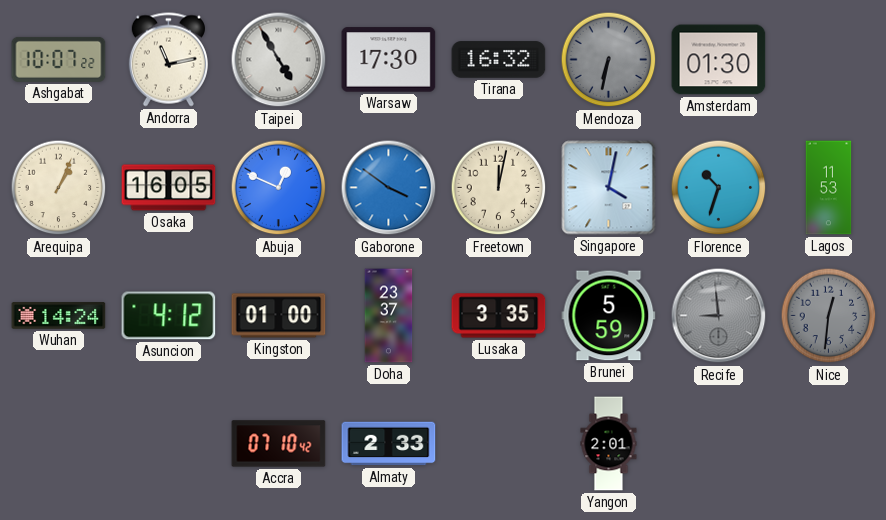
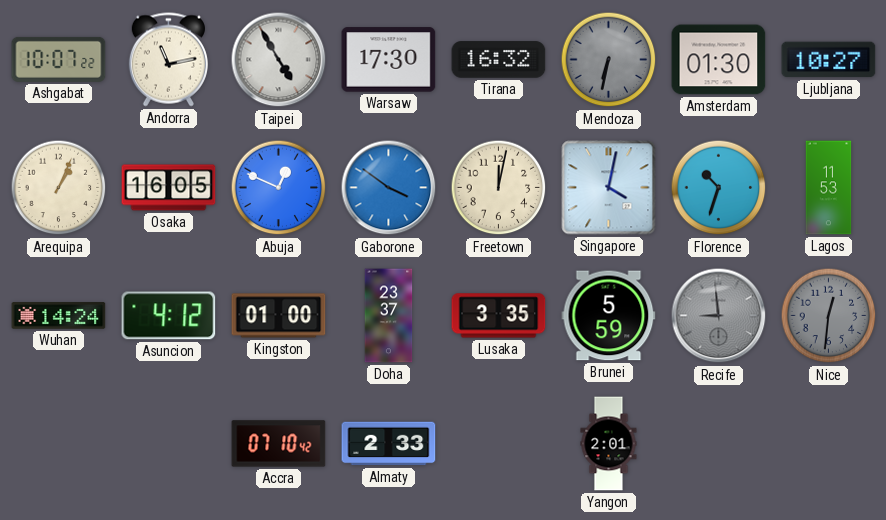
Ljubljana: none -> 10:27 (829, 60)
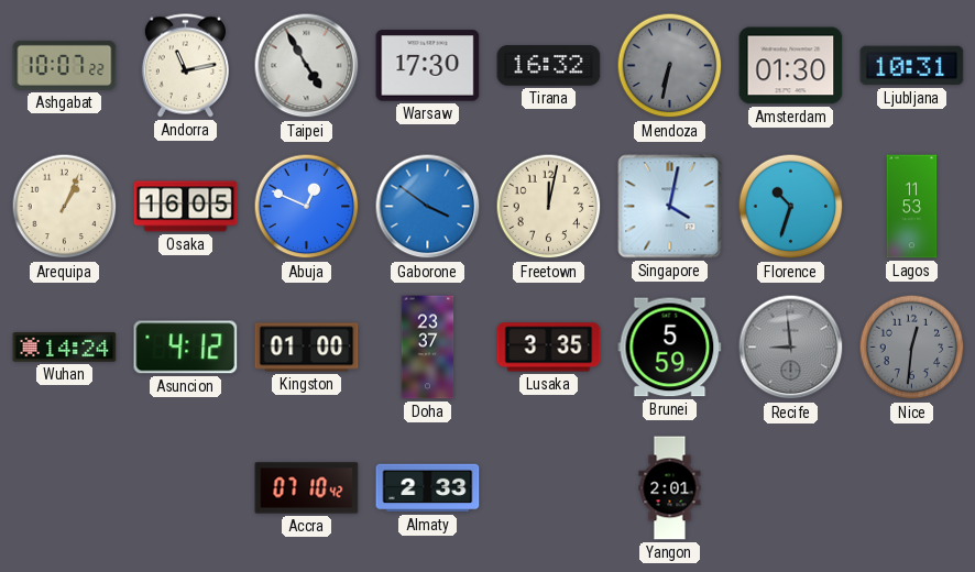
Ljubljana: 10:27 -> 10:31 (912, 66)
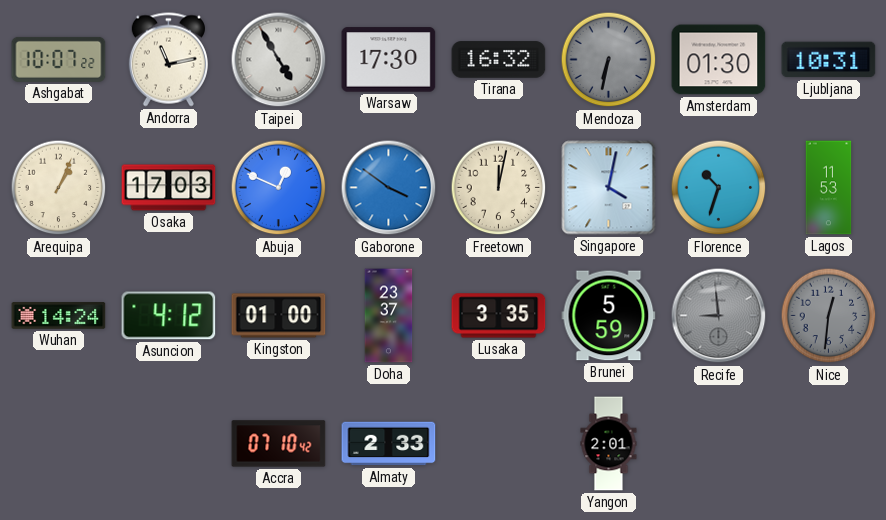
Osaka: 16:05 -> 17:03 (169, 188)
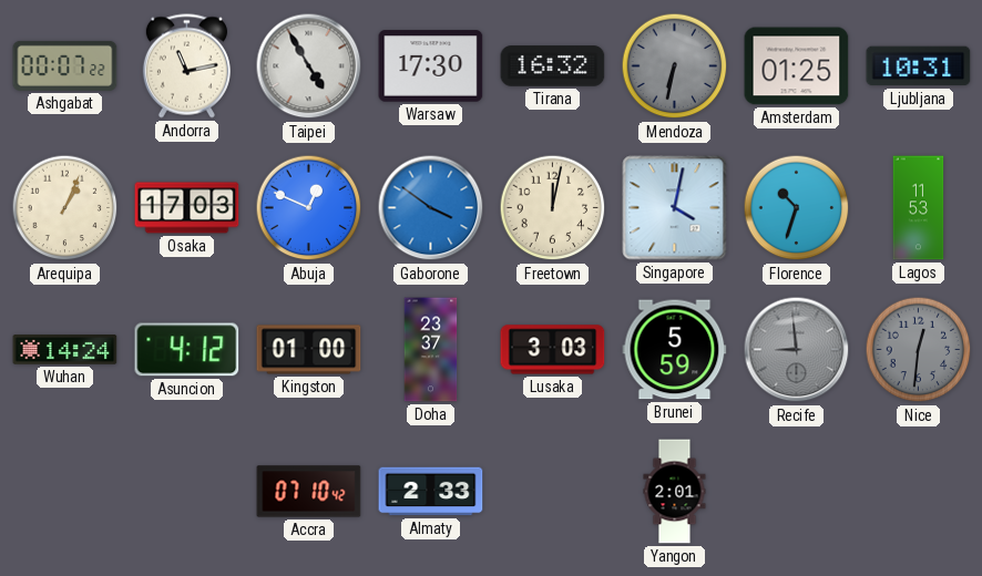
Ashgabat: 10:07 -> 00:07 (65, 65)
Amsterdam: 01:30 -> 01:25 (797, 66)
Lusaka: 3:35 -> 3:03 (553, 350)
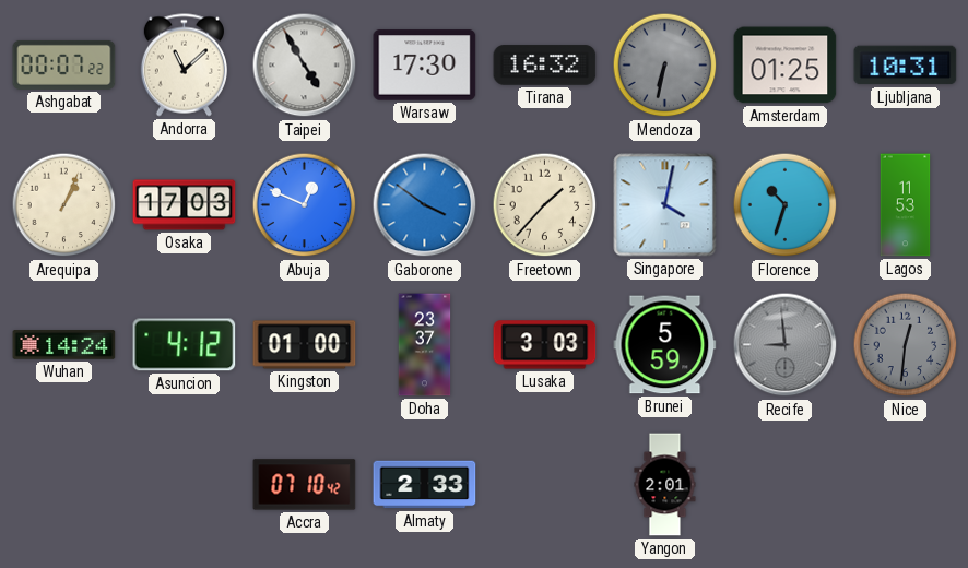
Andorra: 11:13 -> 11:08 (184, 66)
Freetown: 12:02 -> 1:37 (545, 205)
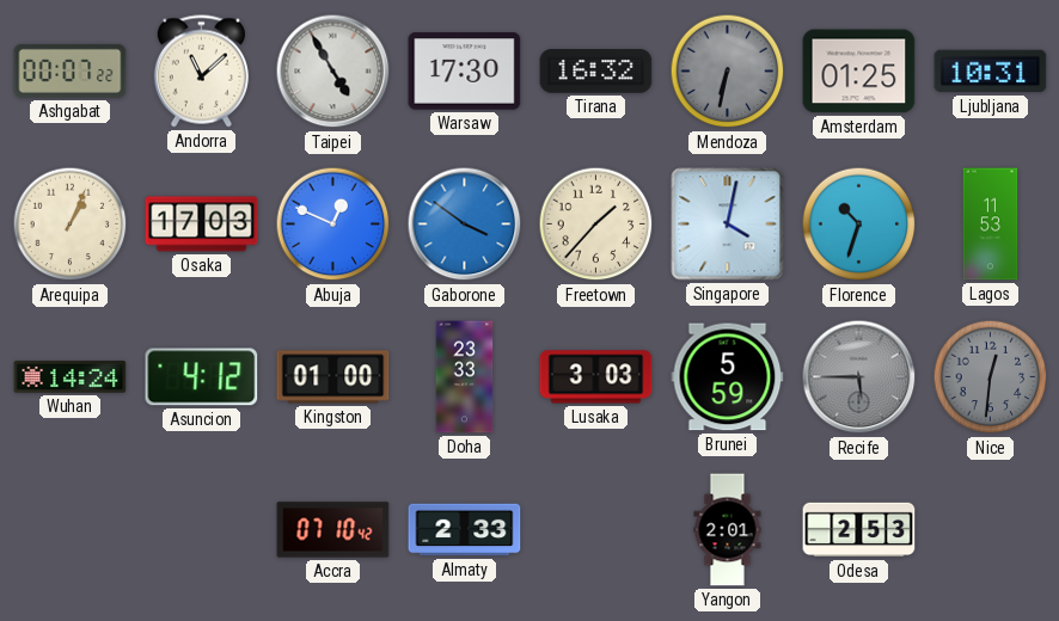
Doha: 23:37 -> 23:33 (465, 377)
Recife: 8:59 -> 5:45 (859, 377)
Odesa: none -> 2:53 (859, 530)
